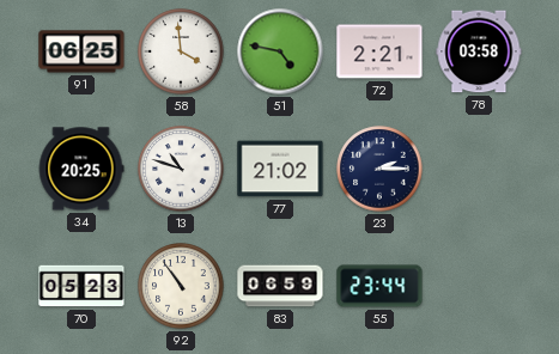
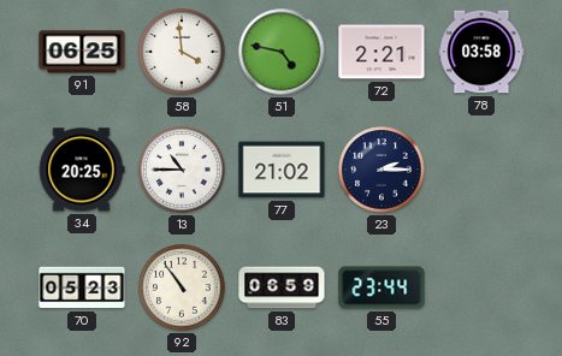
13: 10:48 -> 10:45 (182, 170)
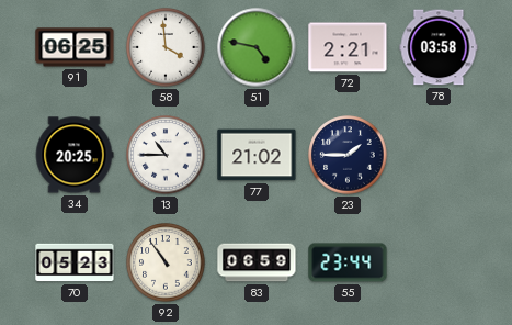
23: 2:15 -> 1:45 (348, 155)
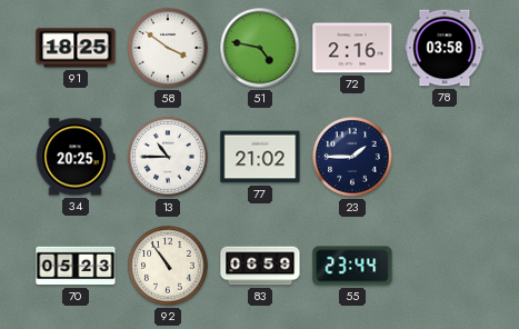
91: 06:25 -> 18:25 (76, 48)
58: 3:59 -> 3:51 (168, 48)
72: 2:21 -> 2:16 (352, 48)
